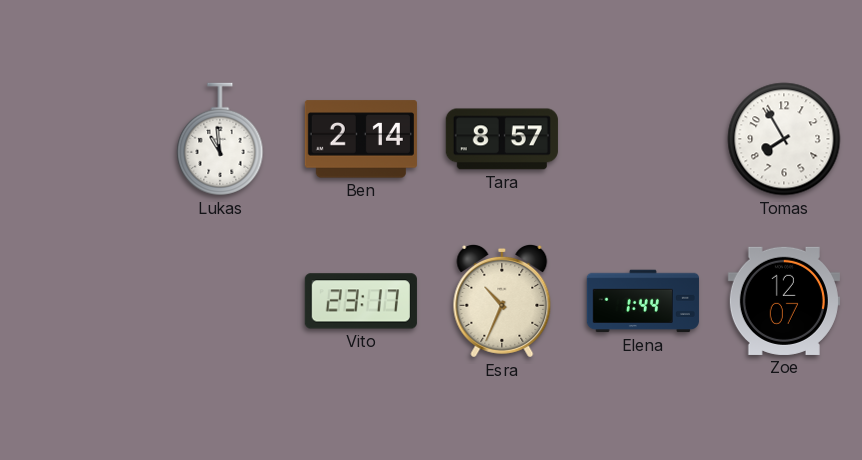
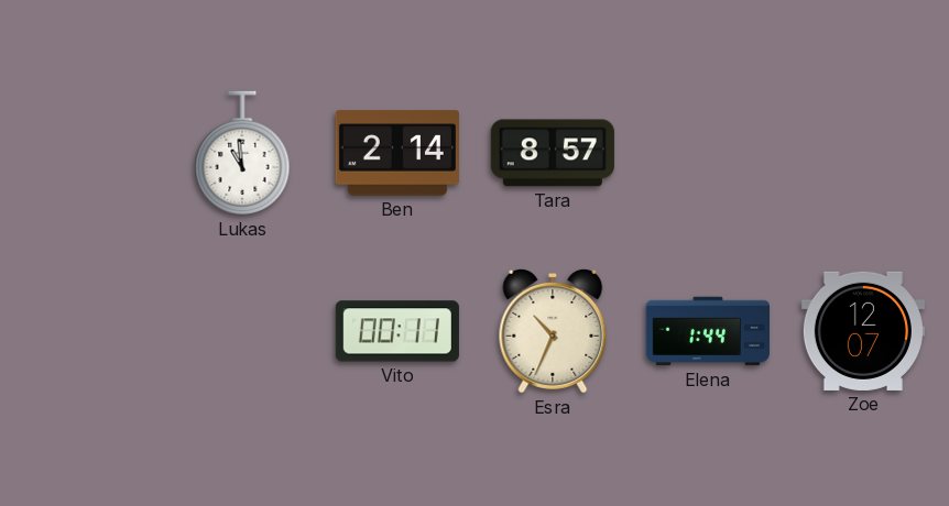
Tomas: 7:55 -> none (784, 139)
Vito: 23:17 -> 00:11 (397, 331)
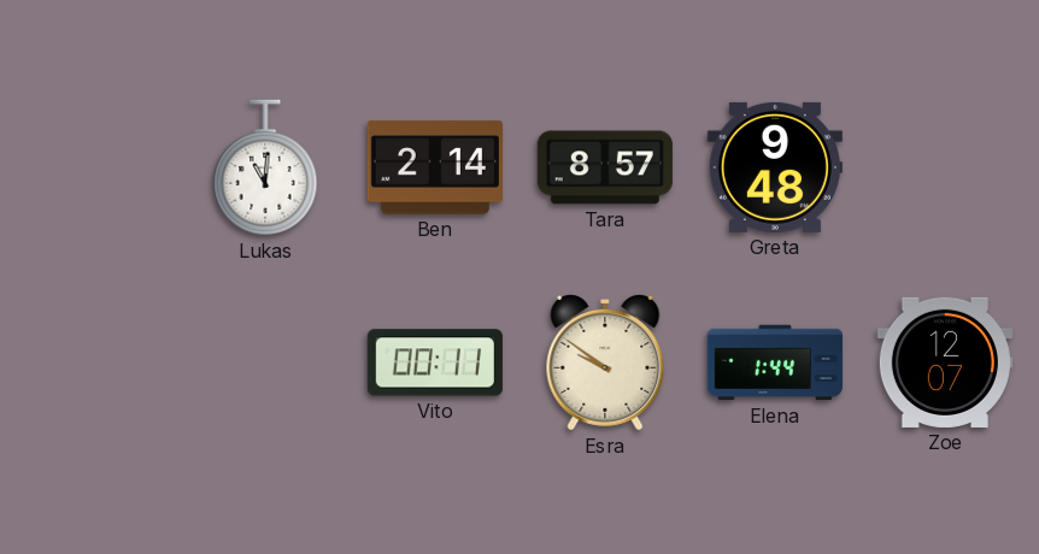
Lukas: 10:59 -> 11:01 (265, 167)
Greta: none -> 9:48 (775, 167)
Esra: 10:34 -> 9:51 (605, 363)
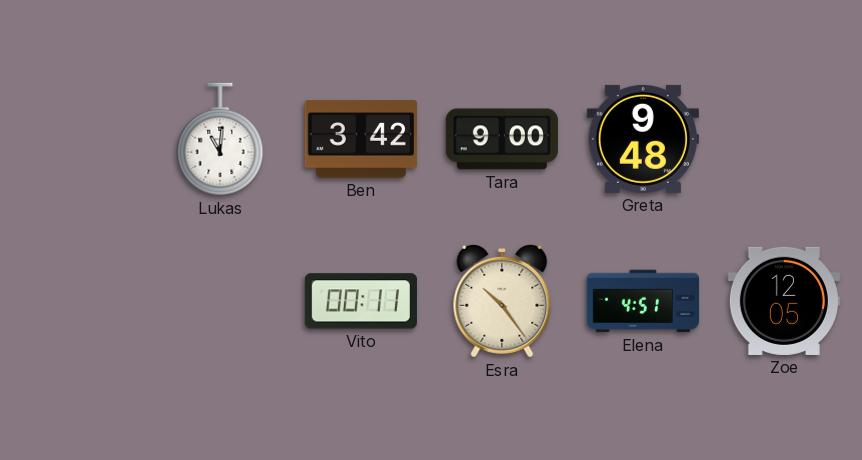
Ben: 2:14 -> 3:42 (361, 139)
Tara: 8:57 -> 9:00 (502, 139)
Esra: 9:51 -> 10:24 (502, 301)
Elena: 1:44 -> 4:51 (643, 301)
Zoe: 12:07 -> 12:05 (784, 301)
